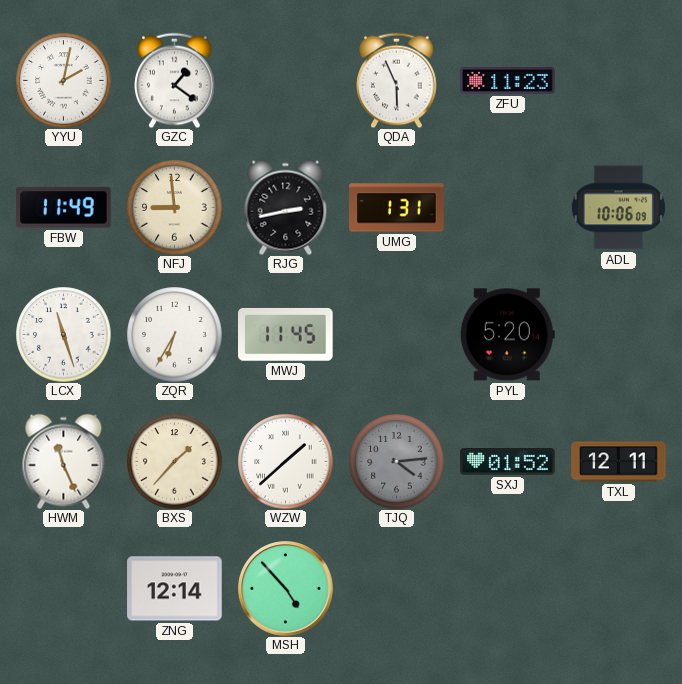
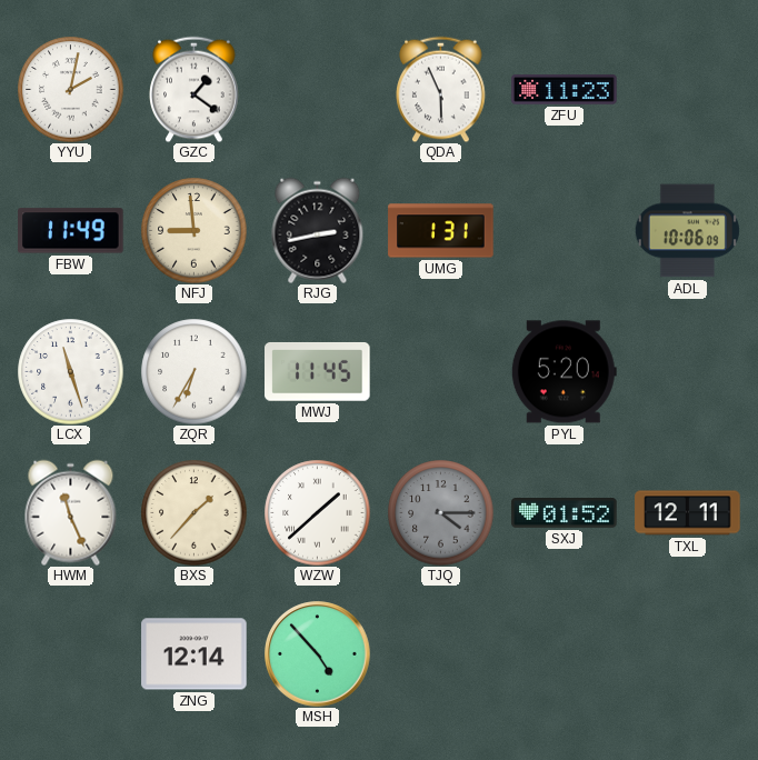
TJQ: 4:14 -> 4:15 (440, 512)
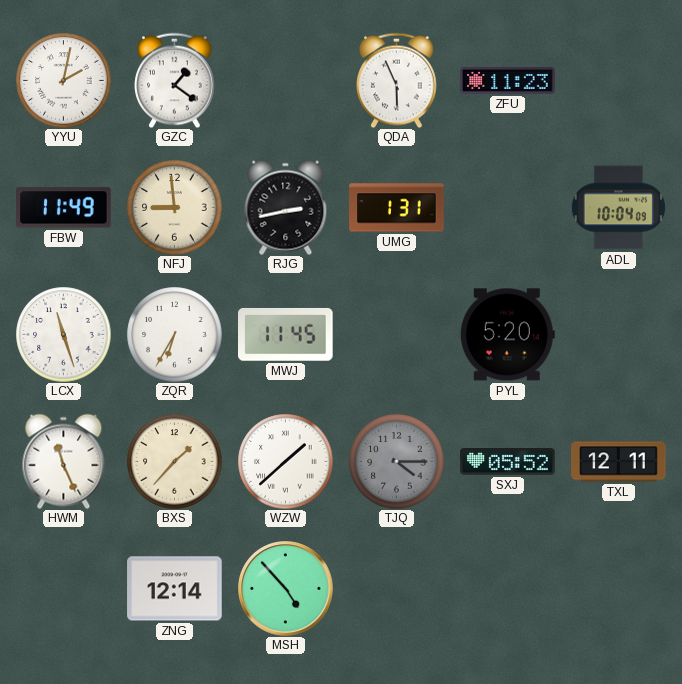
ADL: 10:06 -> 10:04 (618, 208)
SXJ: 01:52 -> 05:52 (508, 462)
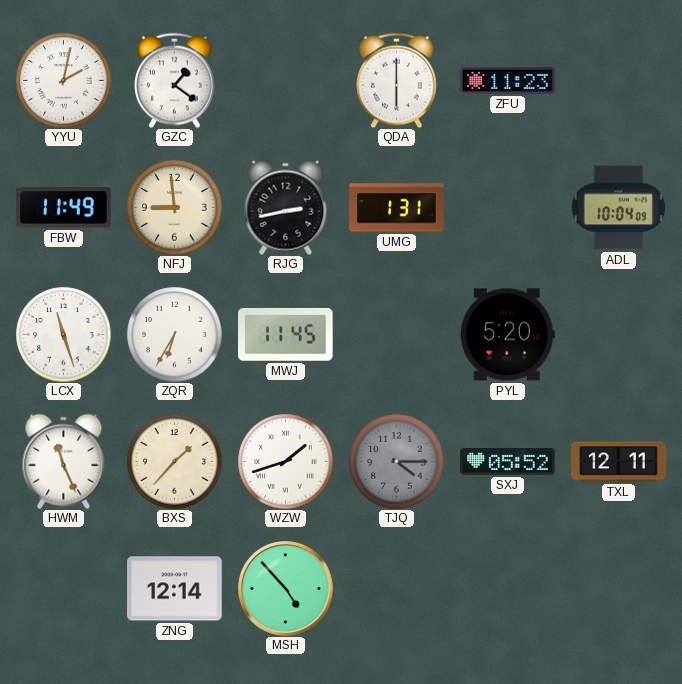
QDA: 5:56 -> 6:00 (397, 80)
WZW: 1:38 -> 1:42 (285, 461)
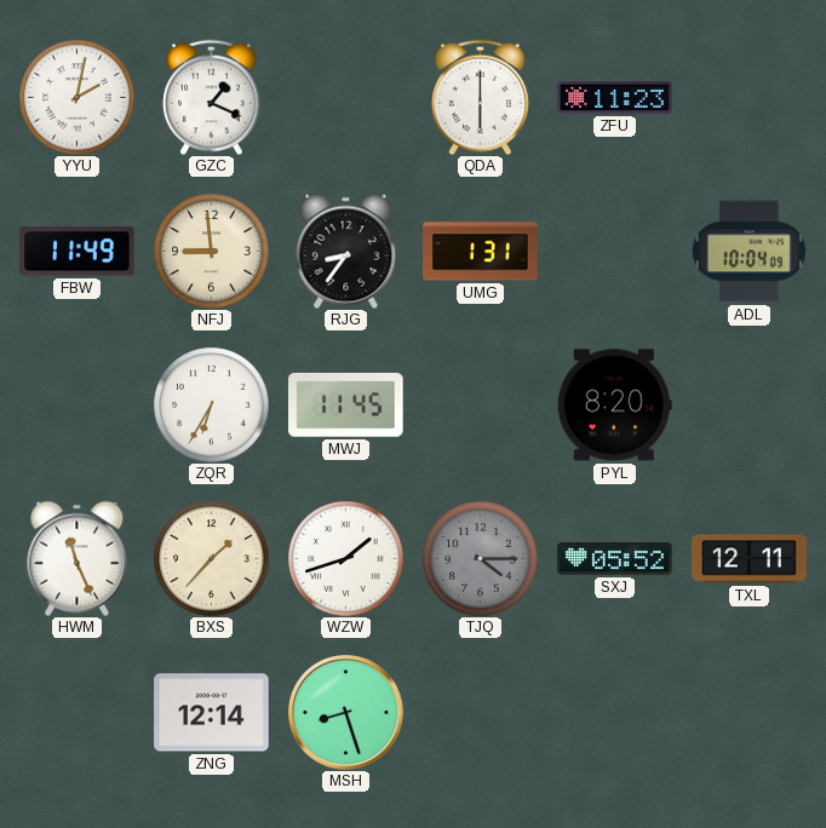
GZC: 1:21 -> 1:19 (212, 97)
RJG: 2:43 -> 8:36 (346, 251)
LCX: 11:27 -> none (63, 334)
PYL: 5:20 -> 8:20 (614, 406)
MSH: 4:53 -> 8:27 (346, 713)
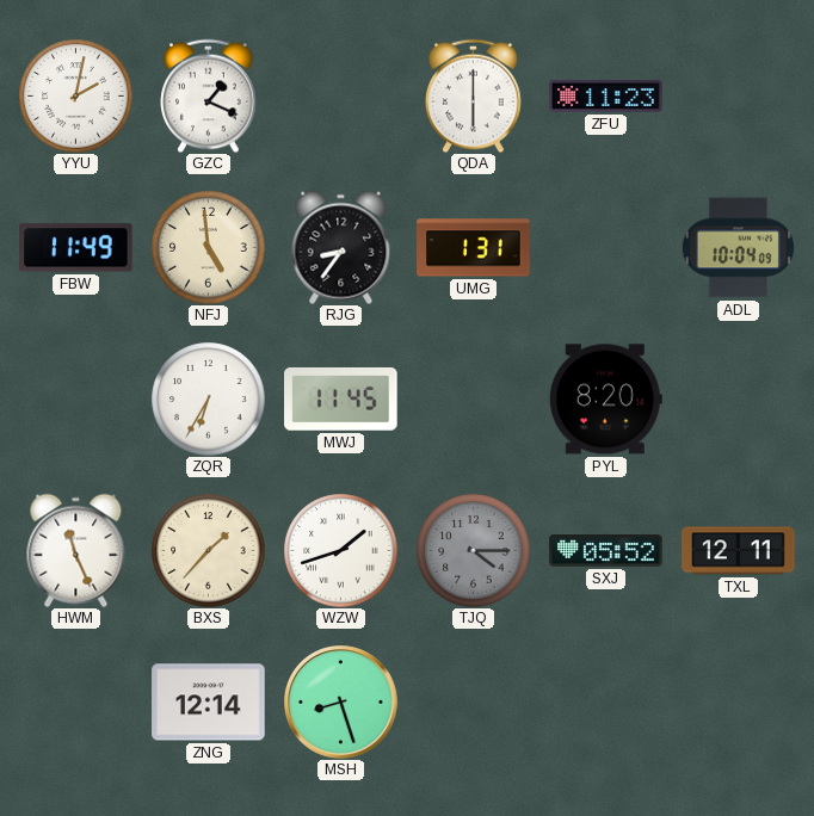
NFJ: 8:59 -> 4:59 (208, 247)
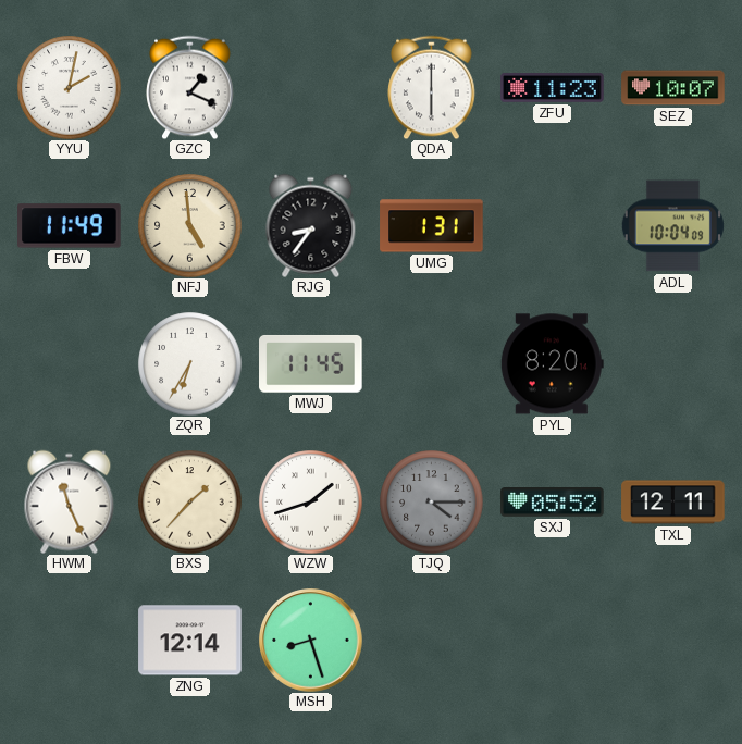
SEZ: none -> 10:07 (673, 88)
